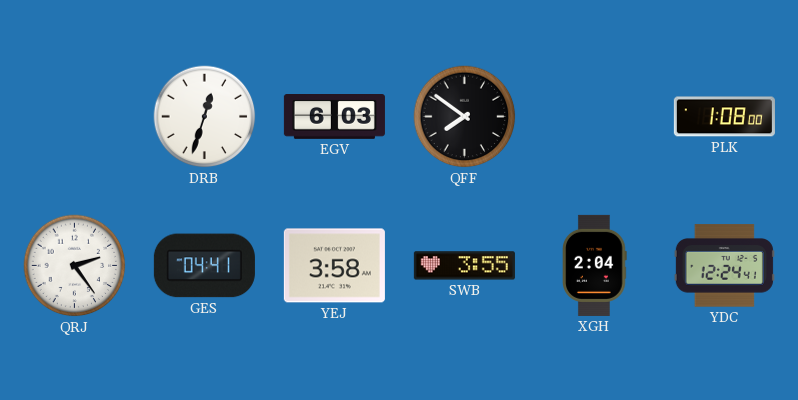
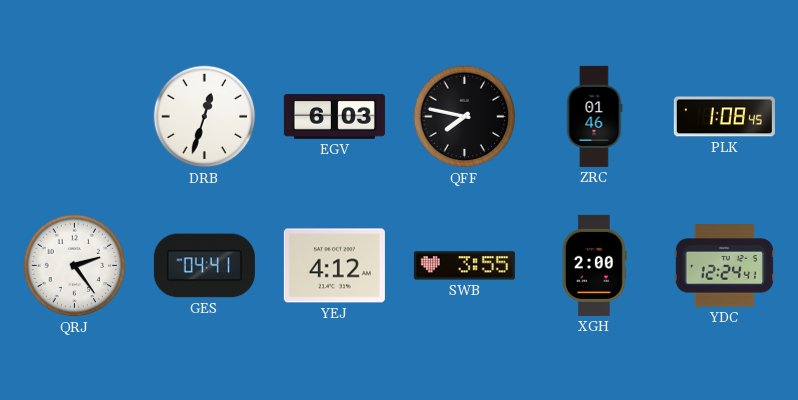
QFF: 7:51 -> 7:47 (465, 117)
ZRC: none -> 01:46 (594, 116)
PLK: 1:08:00 -> 1:08:45 (724, 117)
YEJ: 3:58 -> 4:12 (334, 266)
XGH: 2:04 -> 2:00 (595, 265)
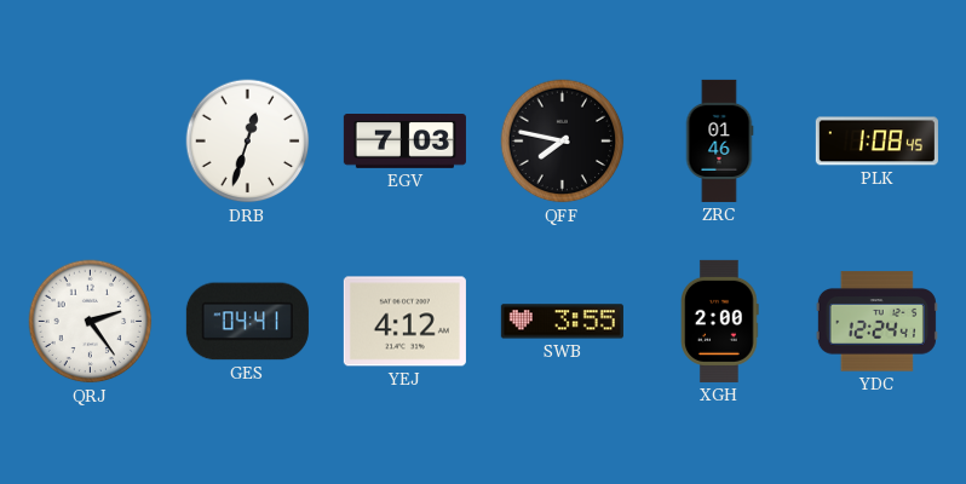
EGV: 6:03 -> 7:03 (404, 142)
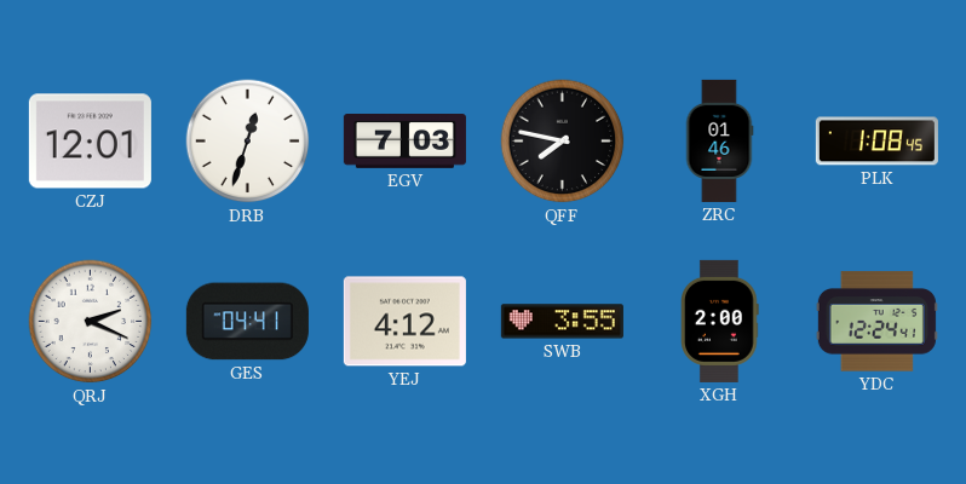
CZJ: none -> 12:01 (90, 142)
QRJ: 2:24 -> 2:19 (91, 322)
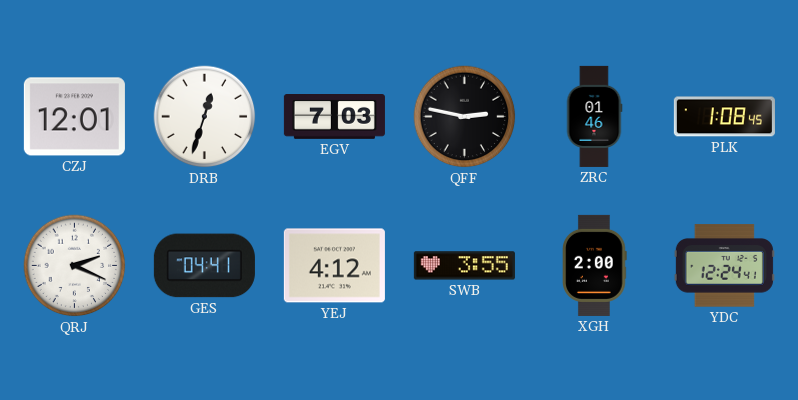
QFF: 7:47 -> 2:47 (465, 117)
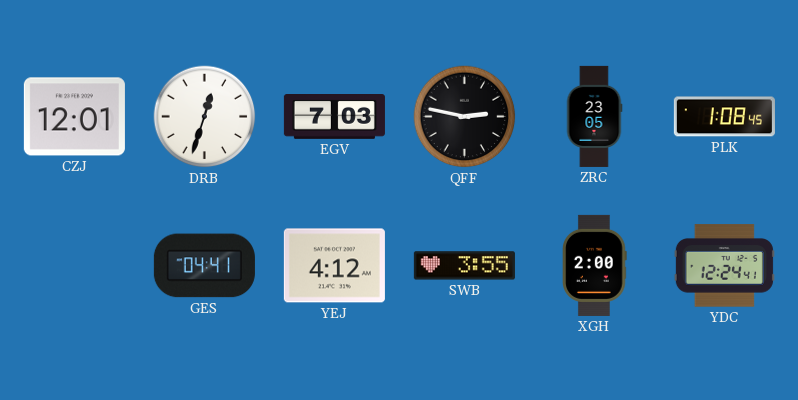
ZRC: 01:46 -> 23:05 (594, 116)
QRJ: 2:19 -> none (75, 266)
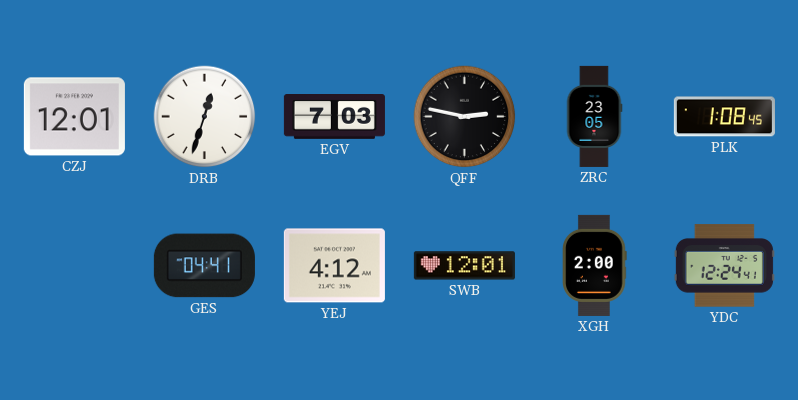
SWB: 3:55 -> 12:01 (464, 266)
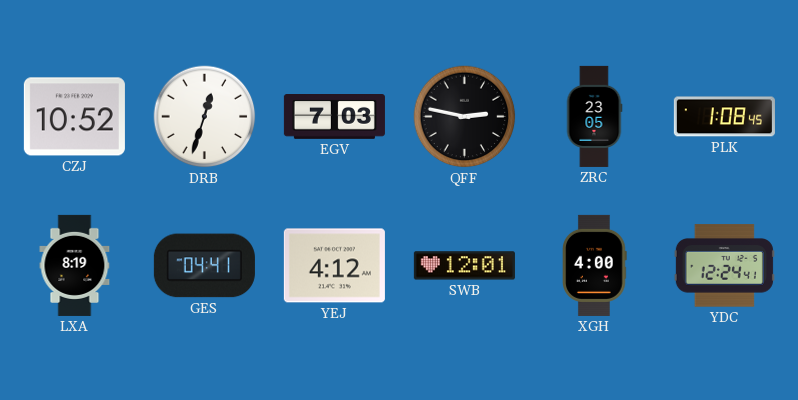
CZJ: 12:01 -> 10:52 (74, 117)
LXA: none -> 8:19 (75, 265)
XGH: 2:00 -> 4:00 (595, 265)
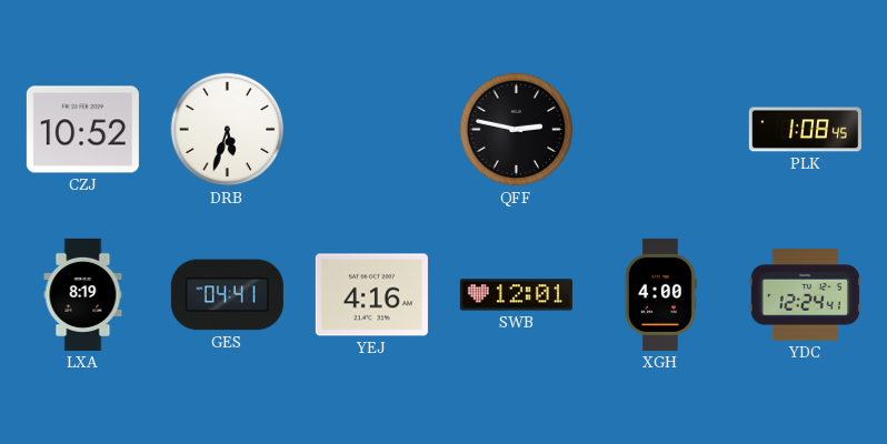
DRB: 12:33 -> 5:33 (228, 130)
EGV: 7:03 -> none (334, 117)
ZRC: 23:05 -> none (594, 116)
YEJ: 4:12 -> 4:16 (371, 295)
